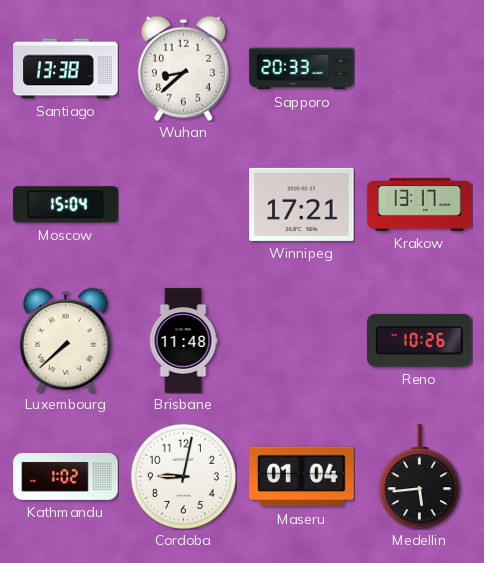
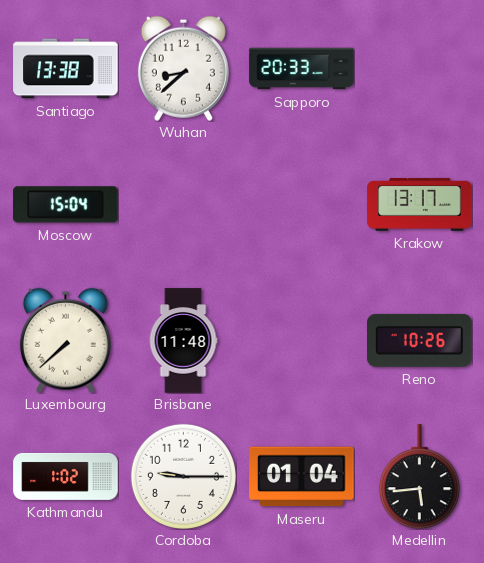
Winnipeg: 17:21 -> none (302, 204)
Cordoba: 9:02 -> 9:15 (183, 476)
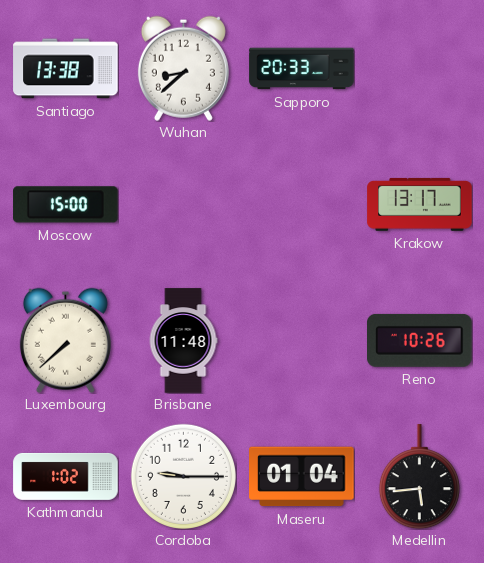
Moscow: 15:04 -> 15:00 (66, 205)
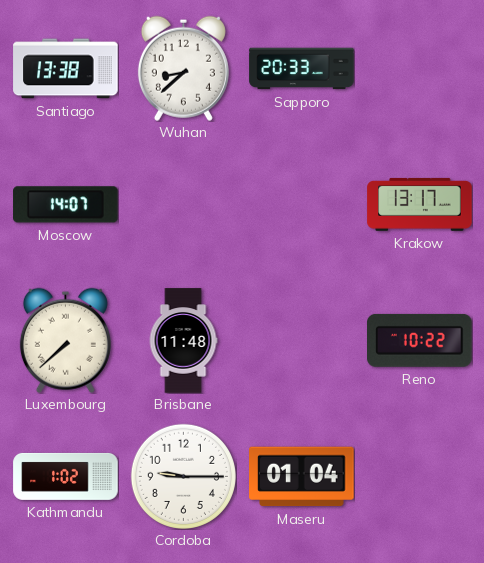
Moscow: 15:00 -> 14:07 (66, 205)
Reno: 10:26 -> 10:22 (420, 340)
Medellin: 5:44 -> none (419, 477)
